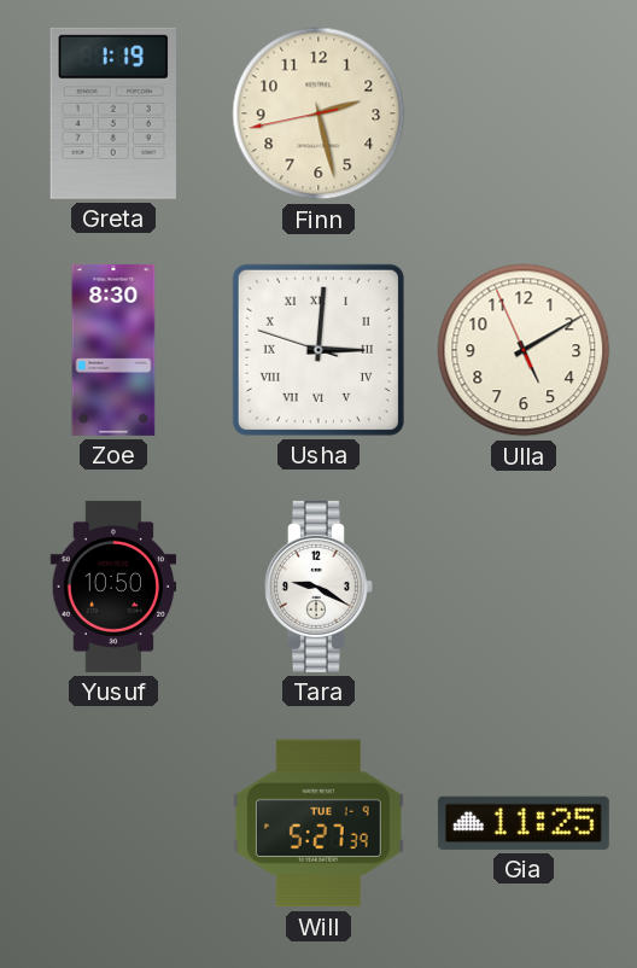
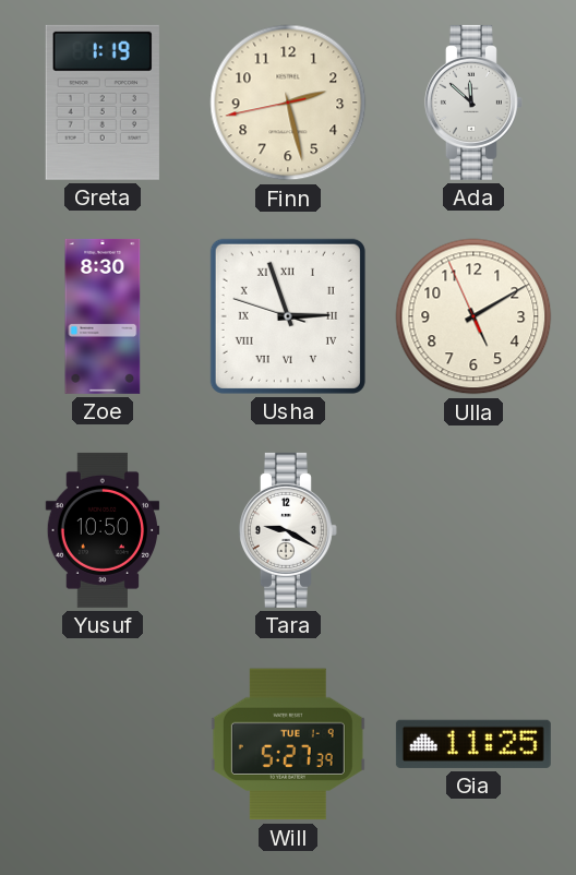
Ada: none -> 11:52 (473, 103)
Usha: 3:00 -> 2:56 (288, 316)
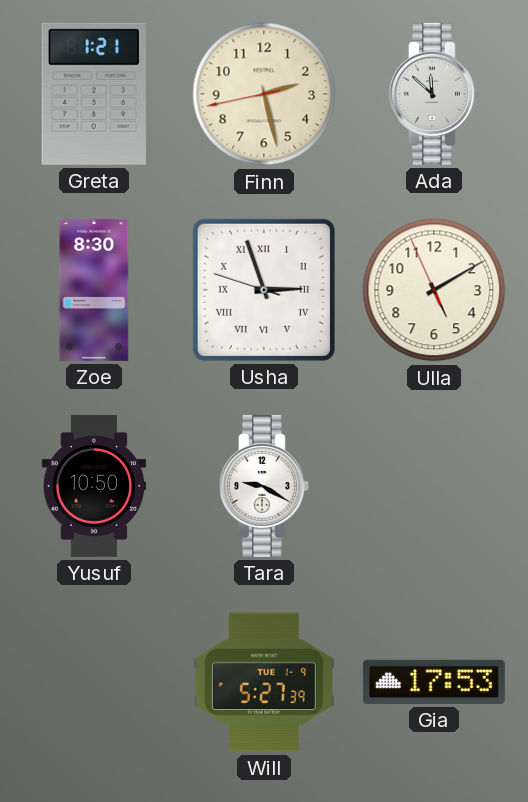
Greta: 1:19 -> 1:21 (94, 94)
Gia: 11:25 -> 17:53 (434, 682)
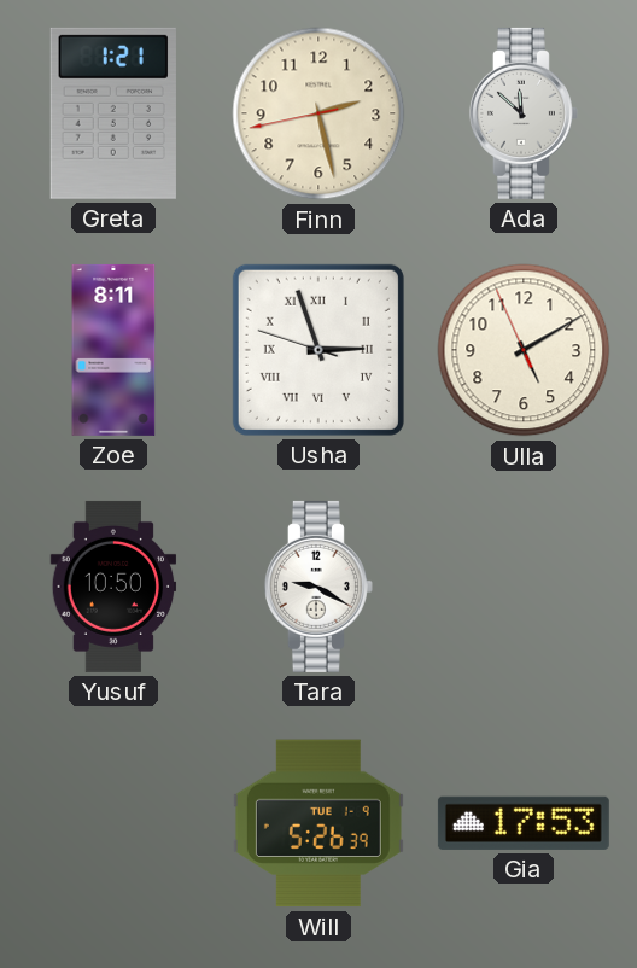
Zoe: 8:30 -> 8:11 (113, 350)
Will: 5:27 -> 5:26 (318, 823)
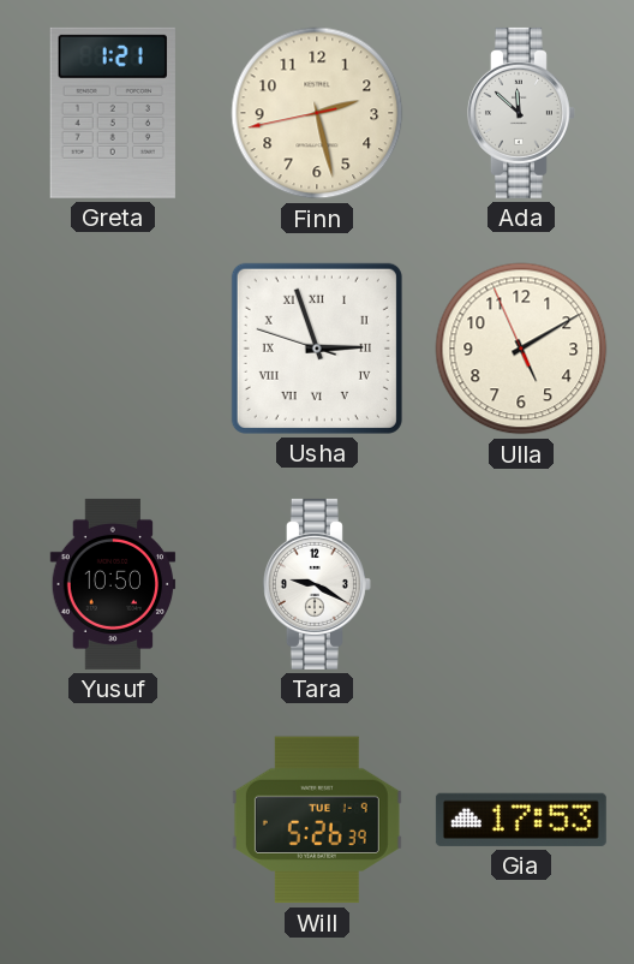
Zoe: 8:11 -> none (113, 350)
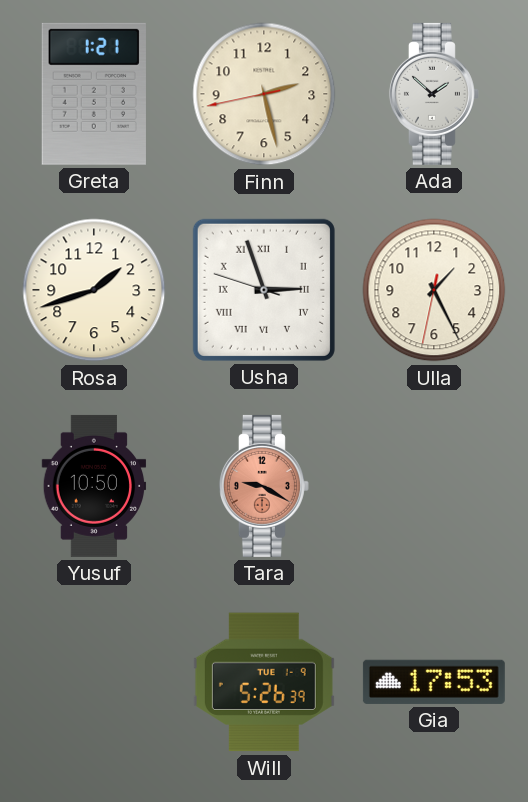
Ada: 11:52 -> 1:52 (434, 94)
Rosa: none -> 1:42 (94, 290)
Ulla: 5:09 -> 1:25 (434, 290)
Tara dial: white -> salmon (264, 486)
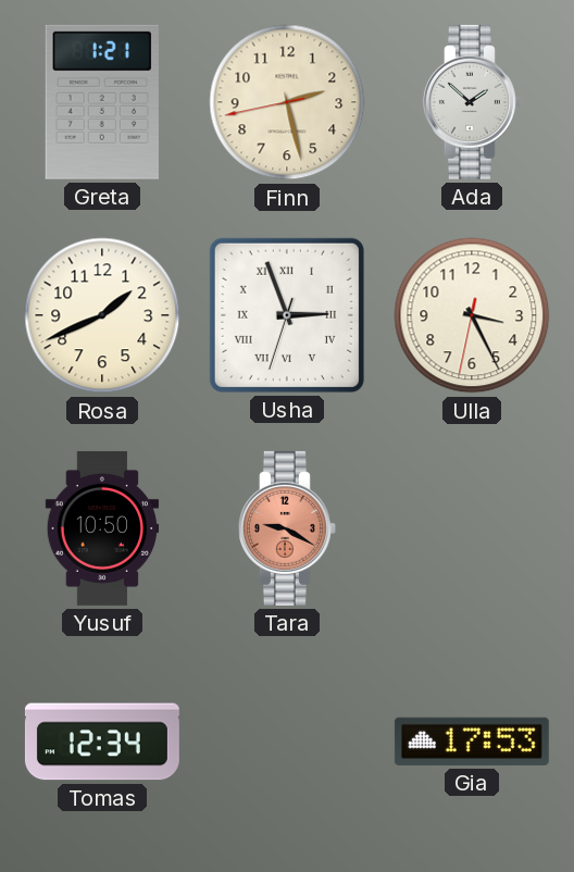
Rosa: 1:42 -> 1:41 (102, 315)
Usha: 2:56:48 -> 2:56:33 (287, 315)
Ulla: 1:25 -> 3:25 (472, 315)
Tomas: none -> 12:34 (102, 742)
Will: 5:26 -> none (264, 682)
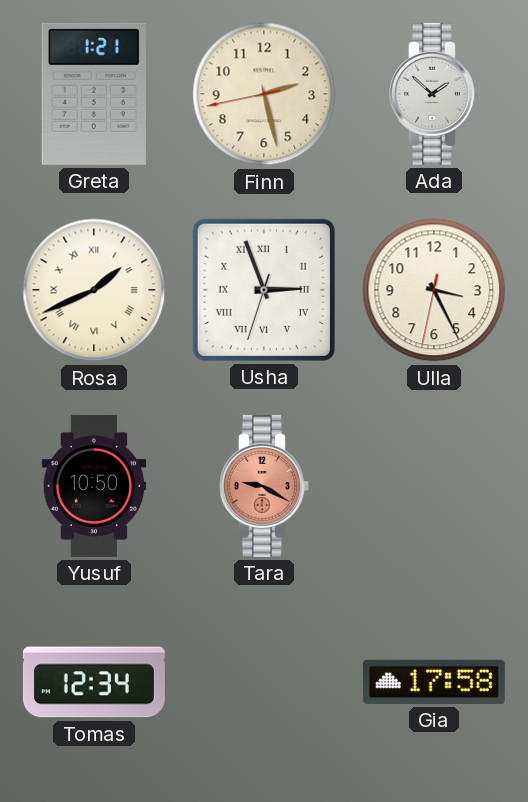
Rosa numerals: Arabic -> Roman (94, 290)
Gia: 17:53 -> 17:58 (434, 682)
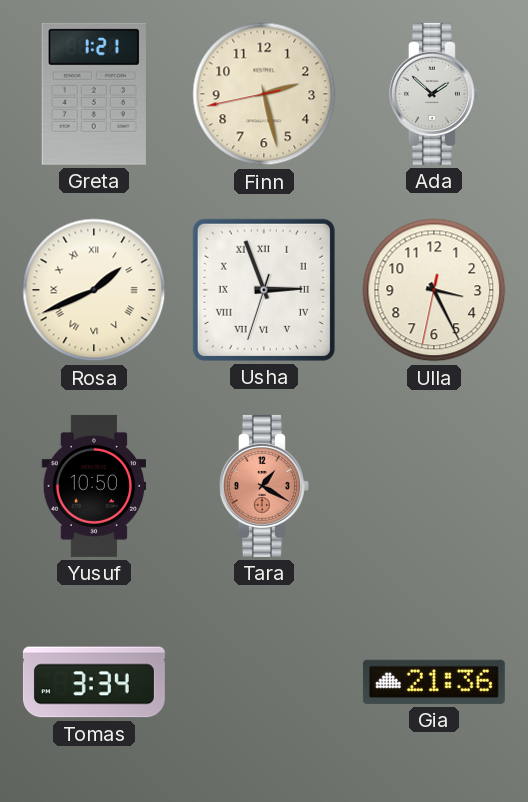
Tara: 9:20 -> 1:20 (264, 486)
Tomas: 12:34 -> 3:34 (94, 682)
Gia: 17:58 -> 21:36 (434, 682)
